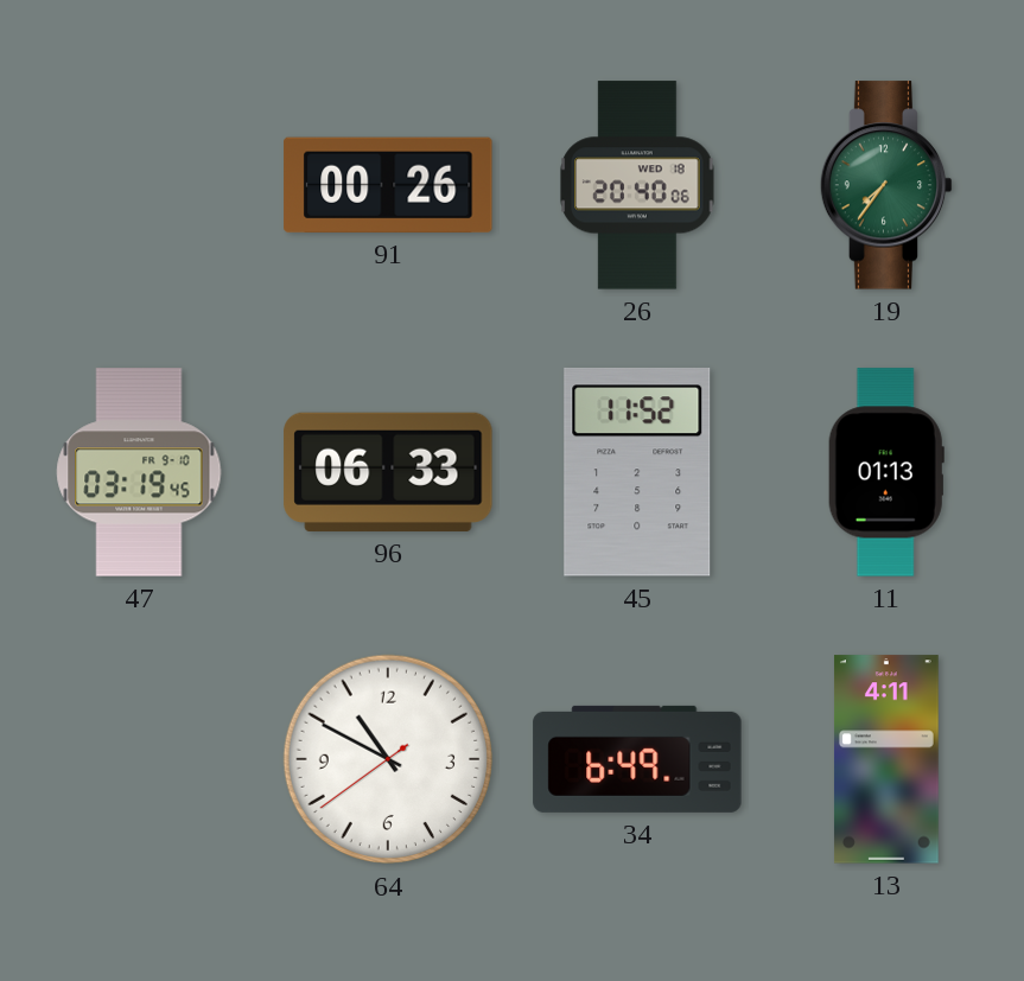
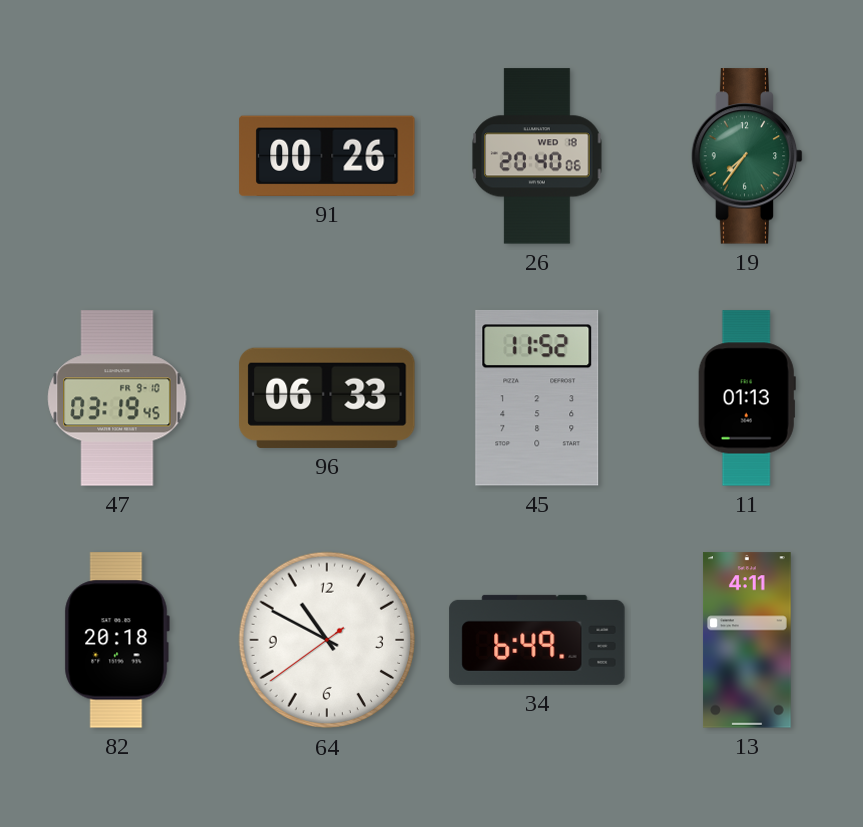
82: none -> 20:18 (117, 640)
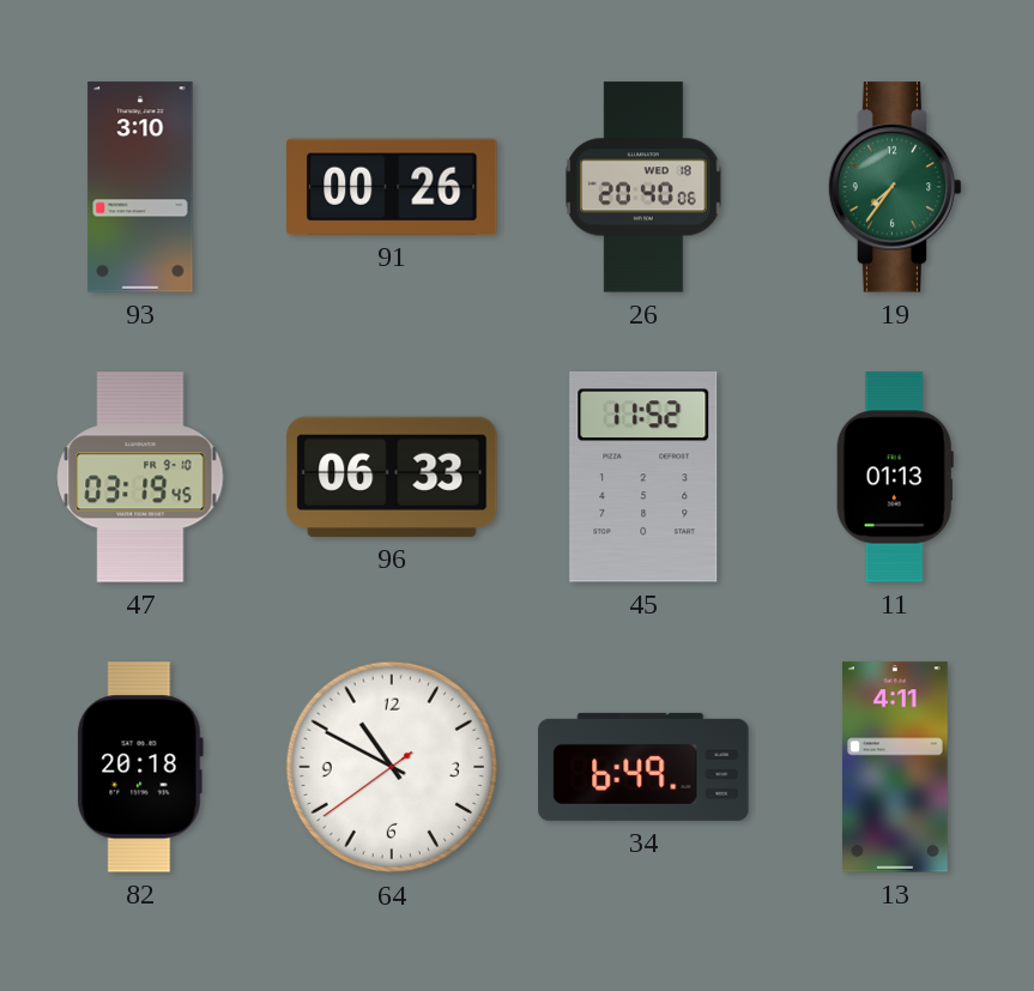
93: none -> 3:10 (140, 187)
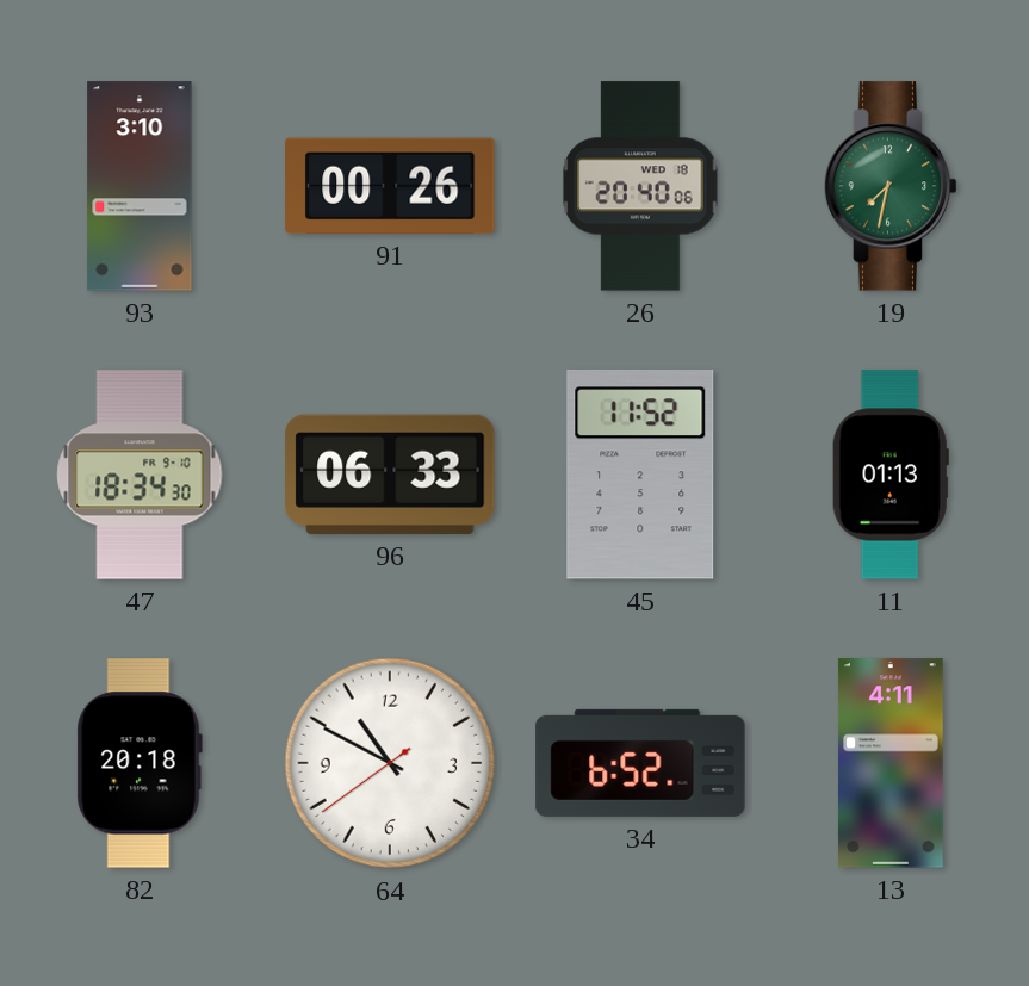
19: 7:36 -> 7:32 (891, 186)
47: 03:19 -> 18:34 (140, 475)
34: 6:49 -> 6:52 (640, 763)
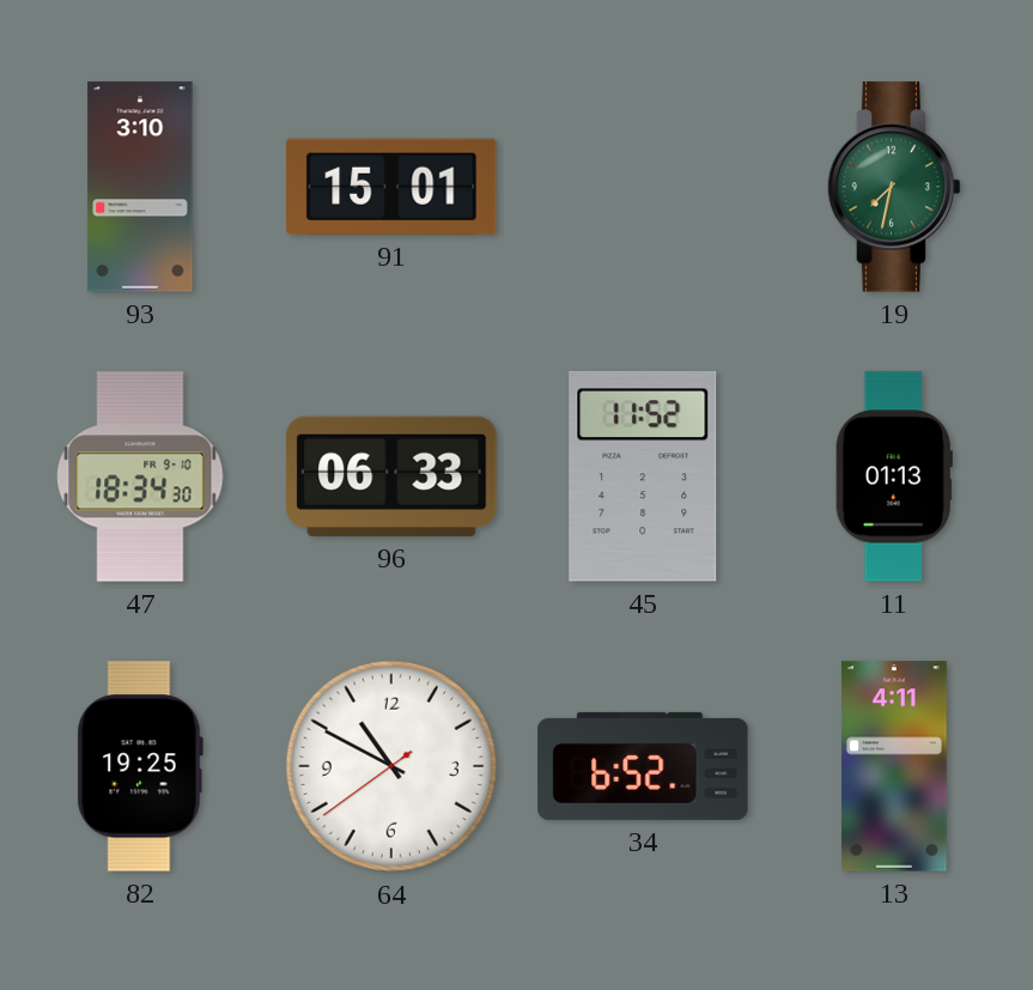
91: 00:26 -> 15:01 (391, 187)
26: 20:40 -> none (640, 186)
82: 20:18 -> 19:25 (140, 766)
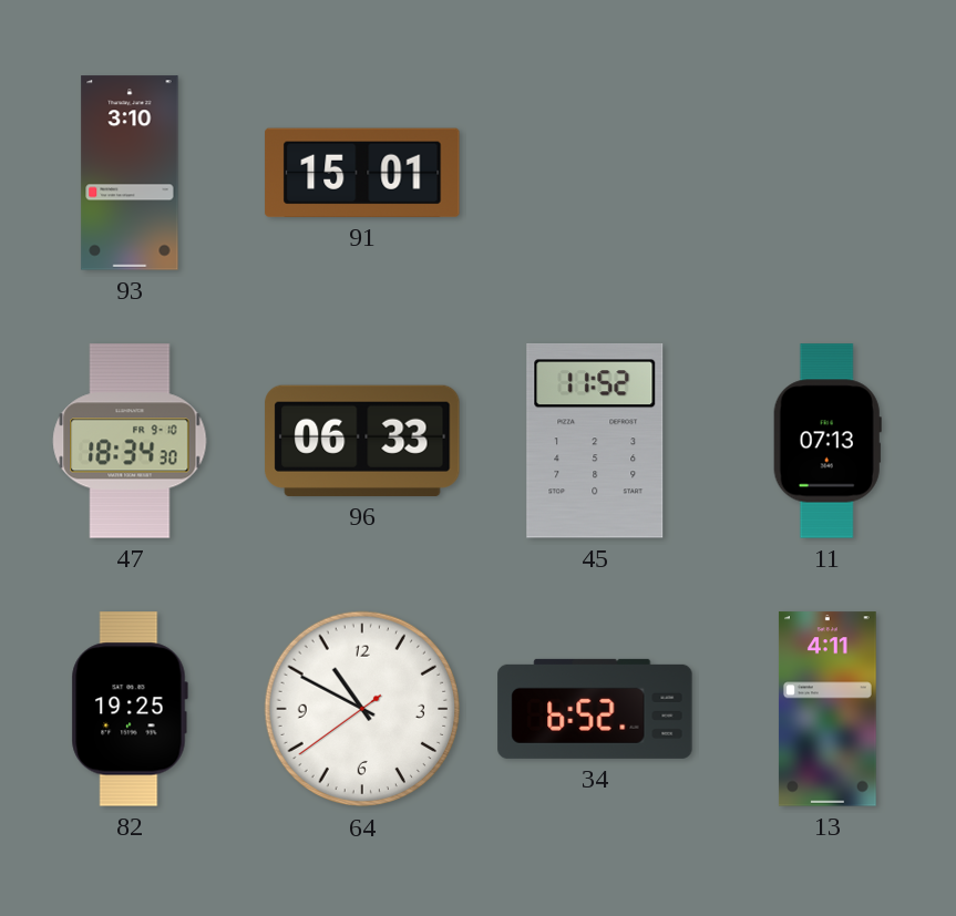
19: 7:32 -> none (894, 187)
11: 01:13 -> 07:13 (827, 441)
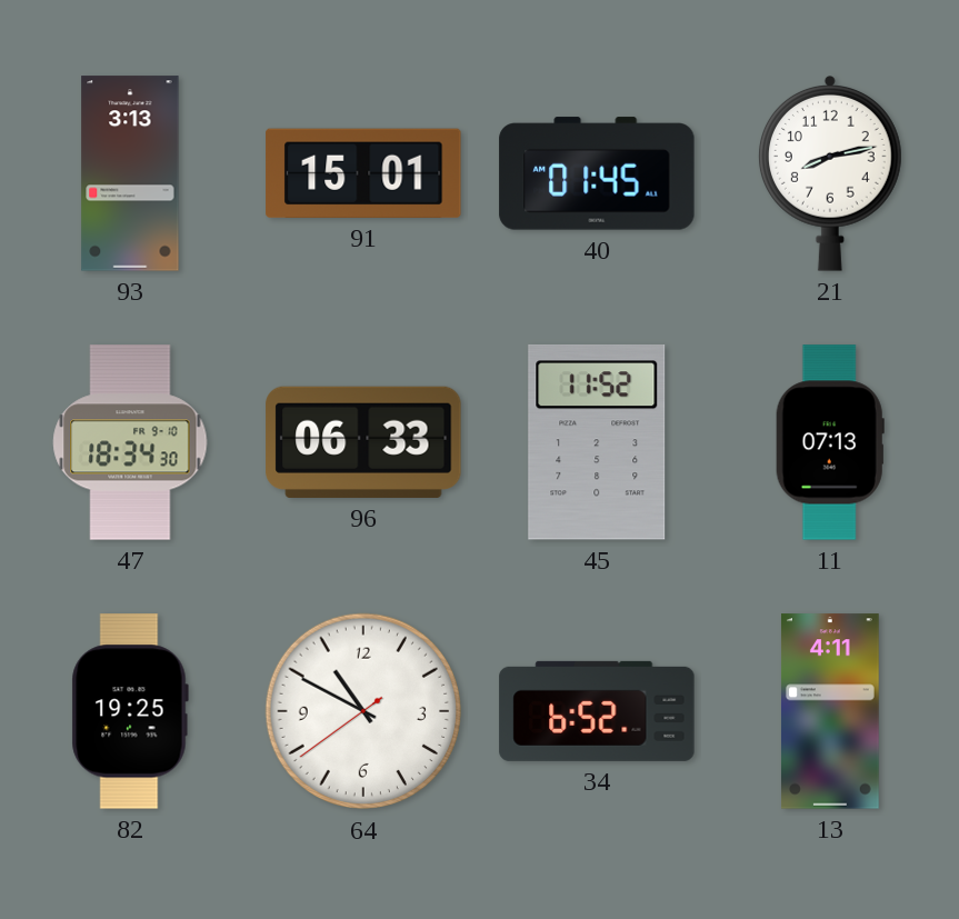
93: 3:10 -> 3:13 (130, 173)
40: none -> 01:45 (597, 173)
21: none -> 8:13 (830, 174)
